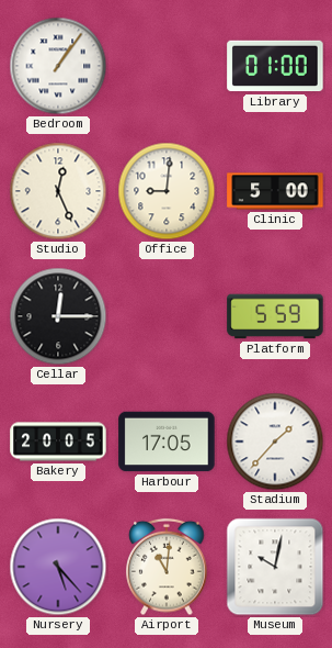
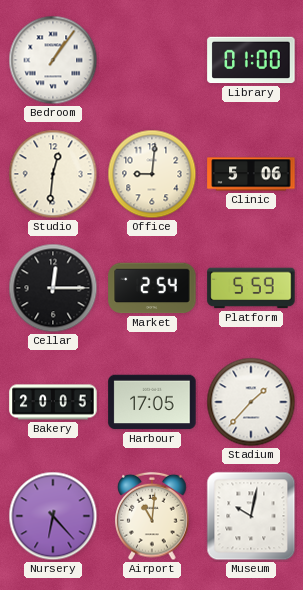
Studio: 12:26 -> 12:31 (53, 174)
Clinic: 5:00 -> 5:06 (251, 174)
Market: none -> 2:54 (152, 288)
Nursery: 5:23 -> 6:23 (53, 516)
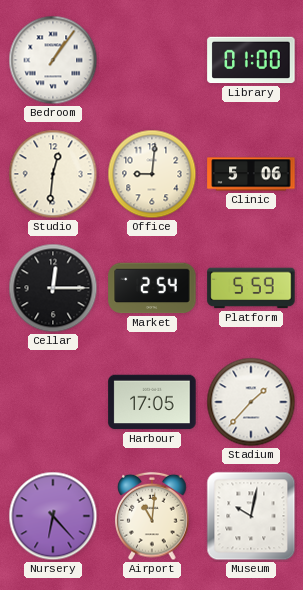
Bakery: 20:05 -> none (53, 402)
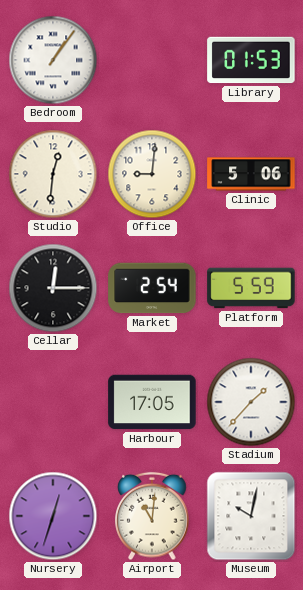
Library: 01:00 -> 01:53 (251, 60)
Nursery: 6:23 -> 12:33 (53, 516)
